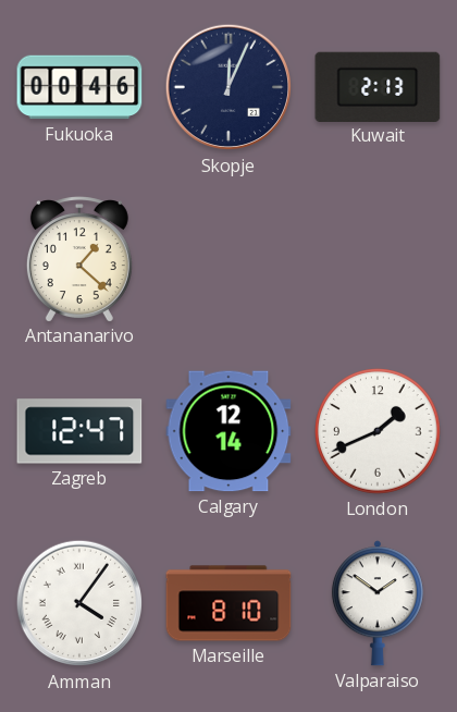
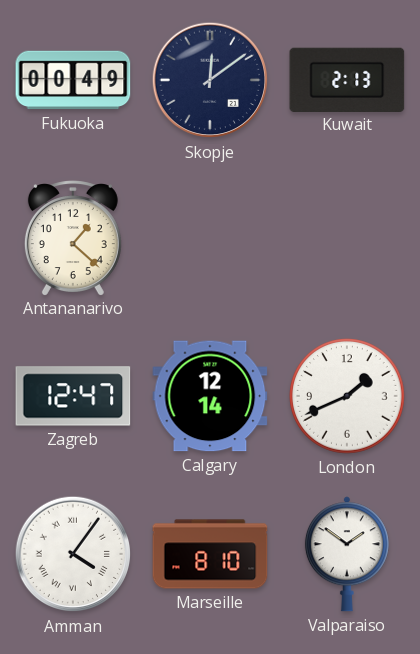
Fukuoka: 00:46 -> 00:49 (73, 80)
Skopje: 12:04 -> 12:09 (210, 80)
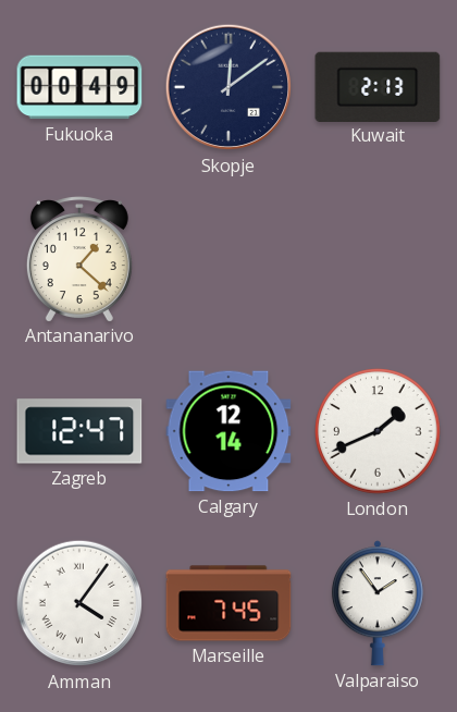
Marseille: 8:10 -> 7:45 (228, 603)
Valparaiso: 1:51 -> 1:54 (378, 603)
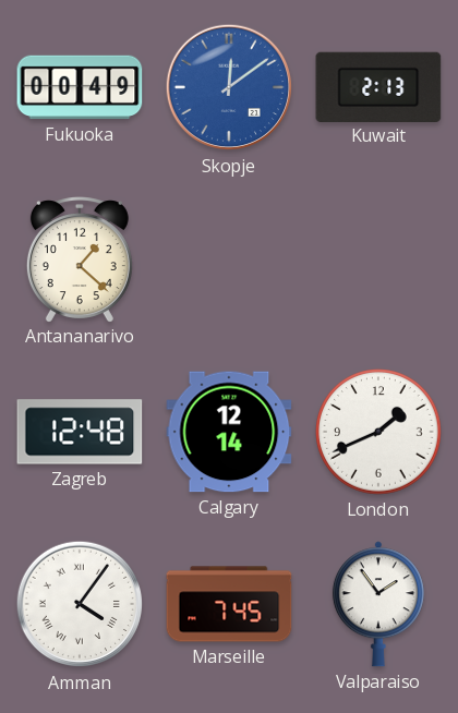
Skopje dial: navy -> blue (229, 87)
Zagreb: 12:47 -> 12:48 (80, 432)
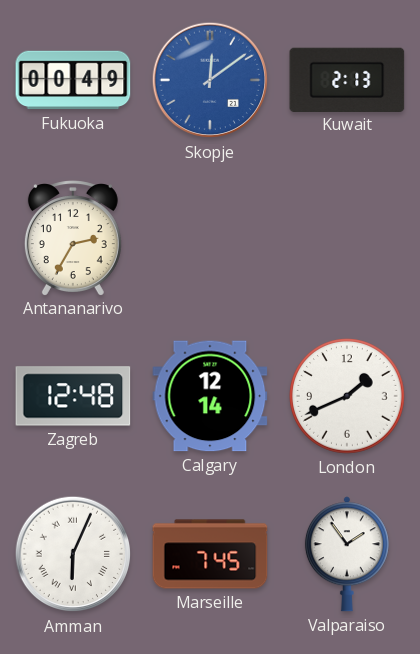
Antananarivo: 1:22 -> 2:35 (73, 238)
Amman: 4:06 -> 6:04 (73, 554)
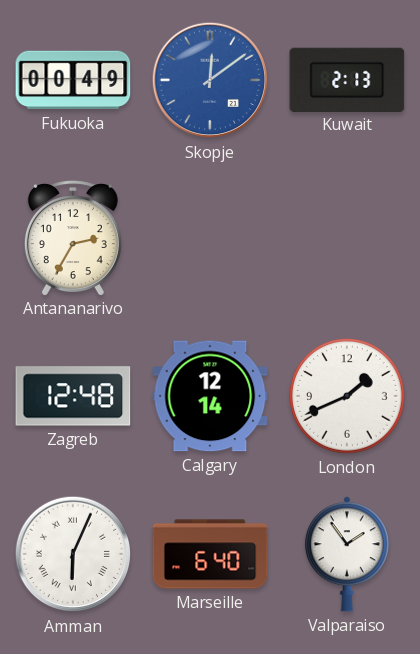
Marseille: 7:45 -> 6:40 (210, 554)
